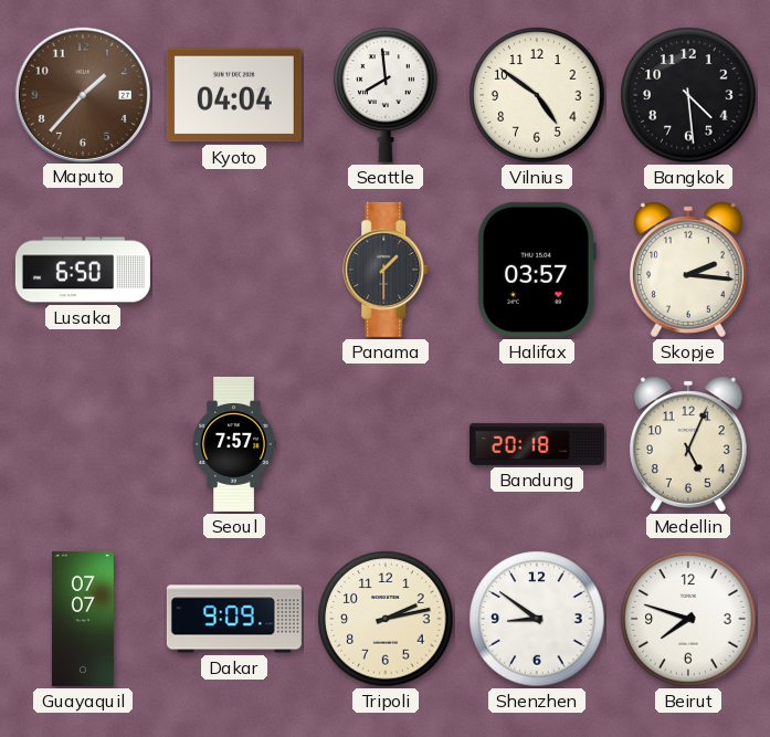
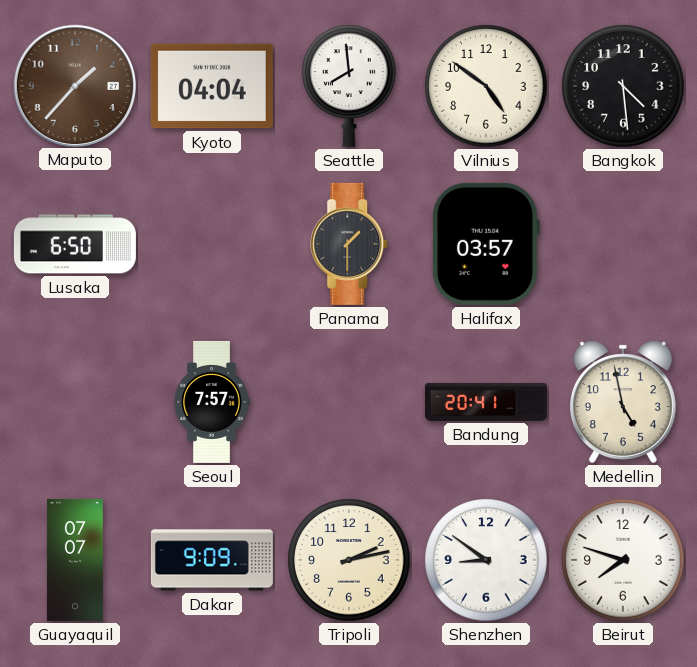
Skopje: 2:16 -> none (688, 270)
Bandung: 20:18 -> 20:41 (486, 402)
Medellin: 5:04 -> 4:58 (623, 402)
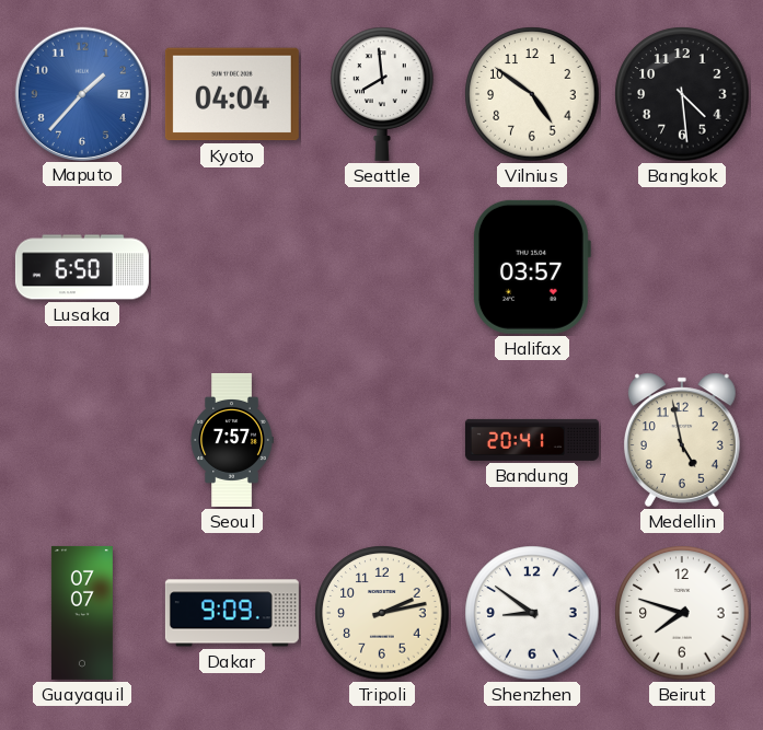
Maputo dial: brown -> blue (81, 93)
Panama: 1:30 -> none (350, 244)
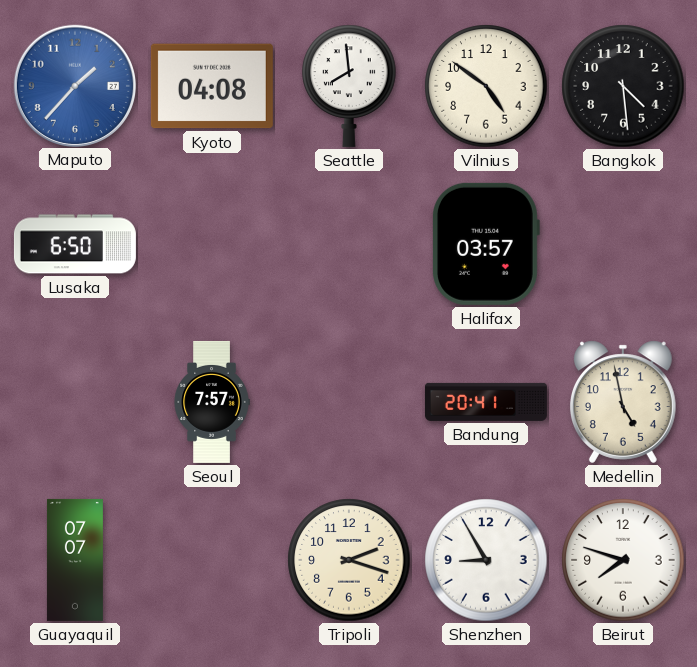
Kyoto: 04:04 -> 04:08 (212, 86)
Dakar: 9:09 -> none (232, 613)
Tripoli: 2:13 -> 2:18 (349, 560)
Shenzhen: 8:51 -> 8:55 (486, 560)
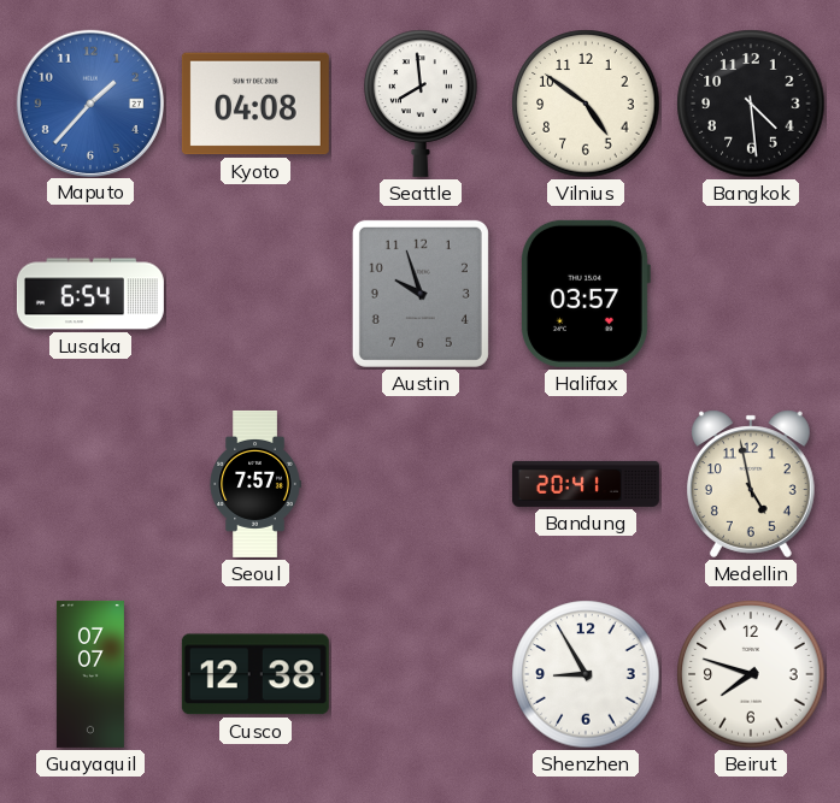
Lusaka: 6:50 -> 6:54 (90, 294)
Austin: none -> 9:57 (421, 294)
Cusco: none -> 12:38 (255, 674)
Tripoli: 2:18 -> none (349, 560)
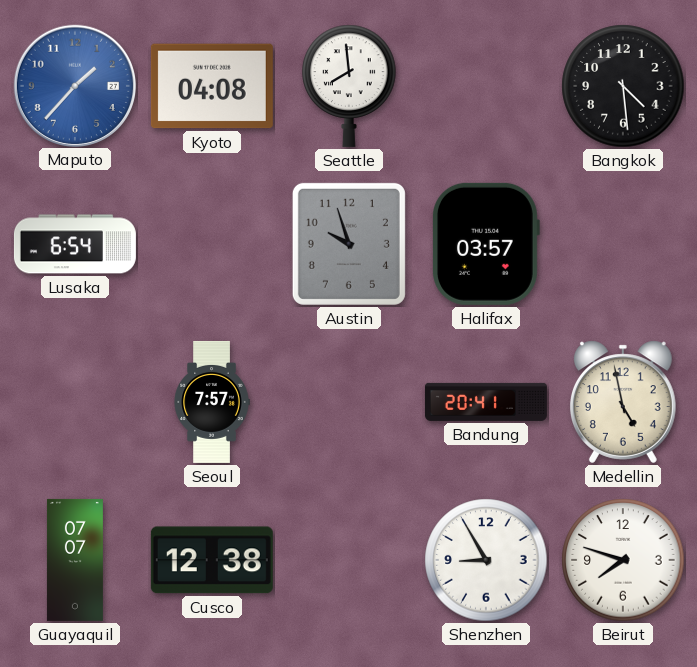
Vilnius: 4:51 -> none (586, 104)
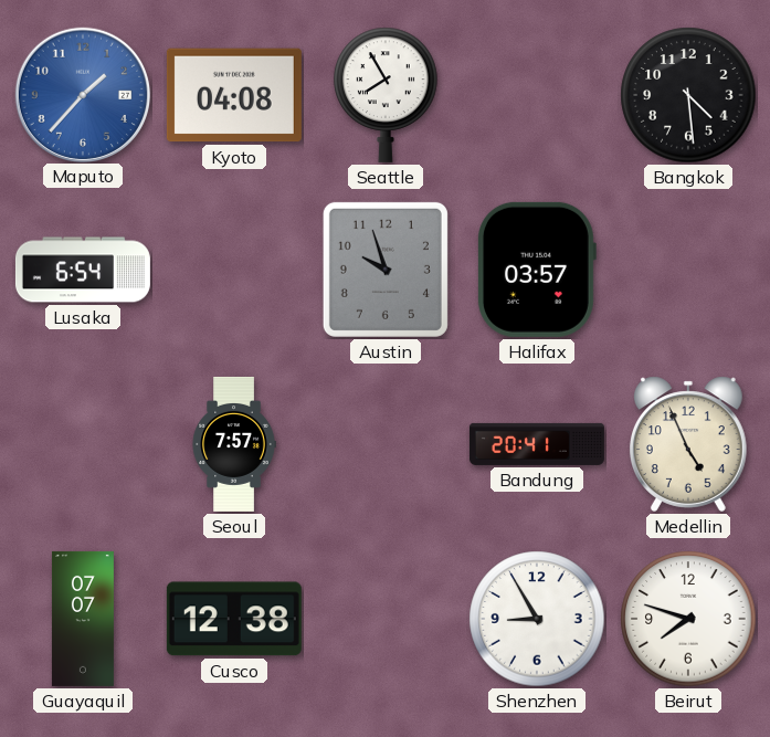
Seattle: 7:59 -> 7:55 (386, 95)
Medellin: 4:58 -> 4:56 (688, 444)
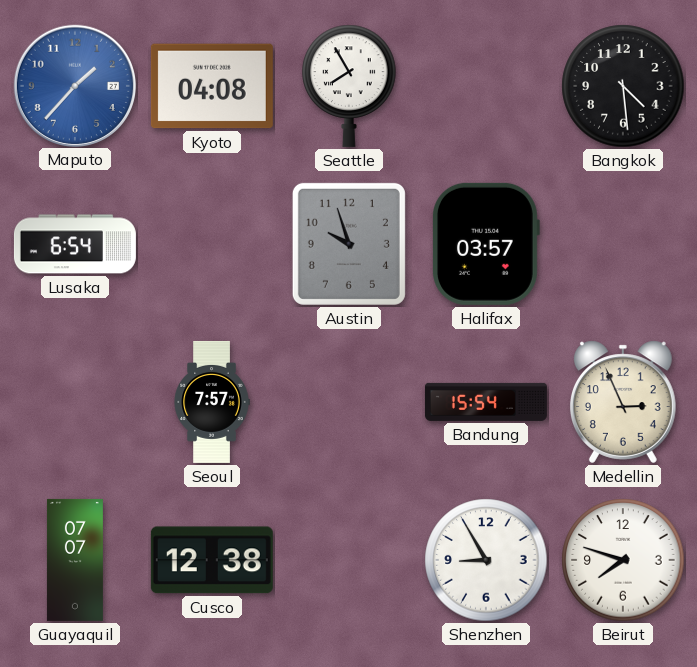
Bandung: 20:41 -> 15:54 (486, 402)
Medellin: 4:56 -> 2:56 (623, 402)
